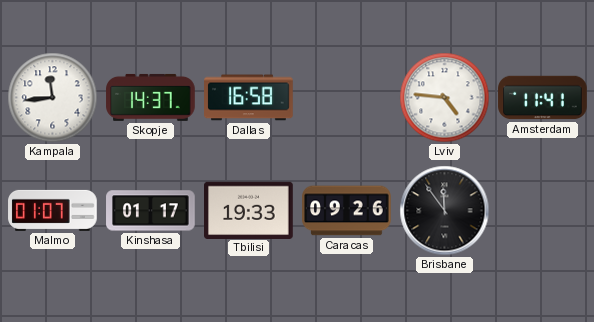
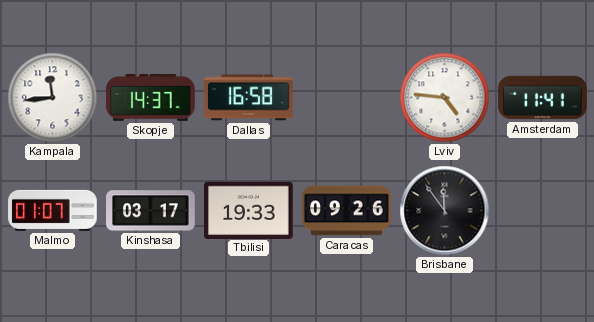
Kinshasa: 01:17 -> 03:17 (151, 211)
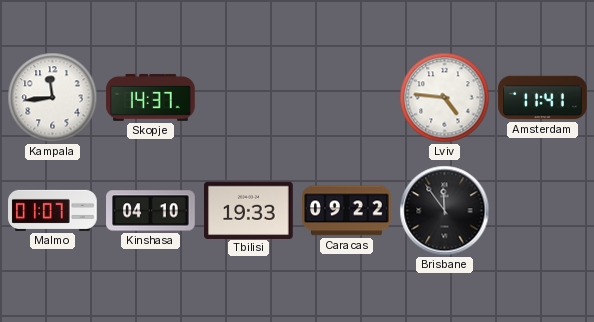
Dallas: 16:58 -> none (249, 98)
Kinshasa: 03:17 -> 04:10 (151, 211)
Caracas: 09:26 -> 09:22 (347, 211)
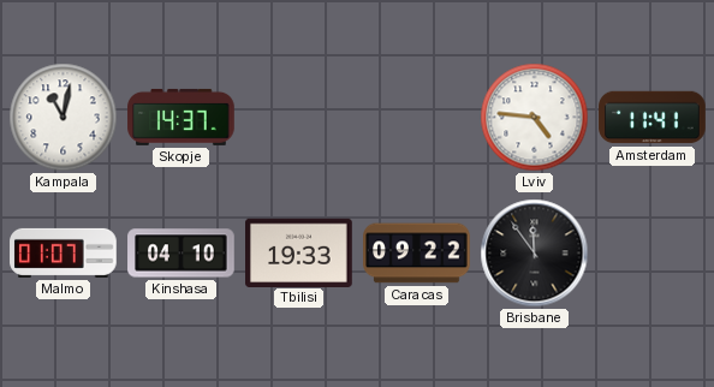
Kampala: 11:44 -> 11:02 (64, 118)
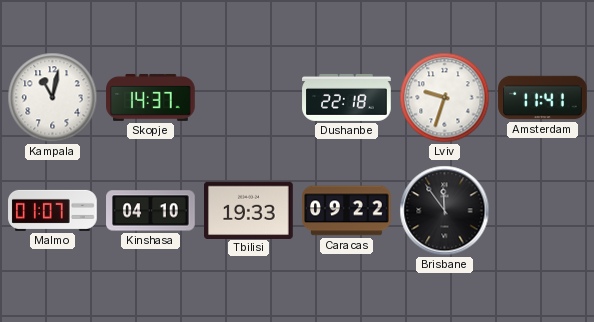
Dushanbe: none -> 22:18 (347, 97)
Lviv: 4:46 -> 9:33 (445, 98)
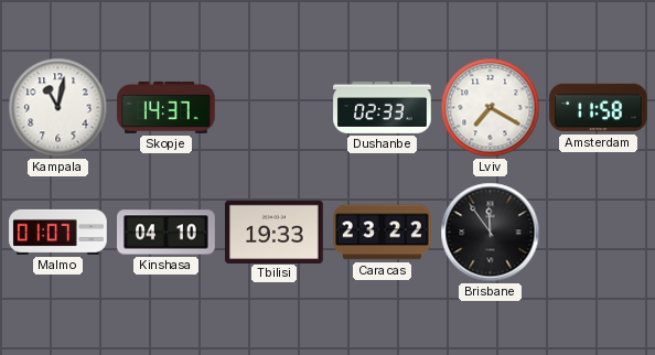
Dushanbe: 22:18 -> 02:33 (383, 107)
Lviv: 9:33 -> 7:20 (491, 108)
Amsterdam: 11:41 -> 11:58 (599, 108)
Caracas: 09:22 -> 23:22 (383, 233)
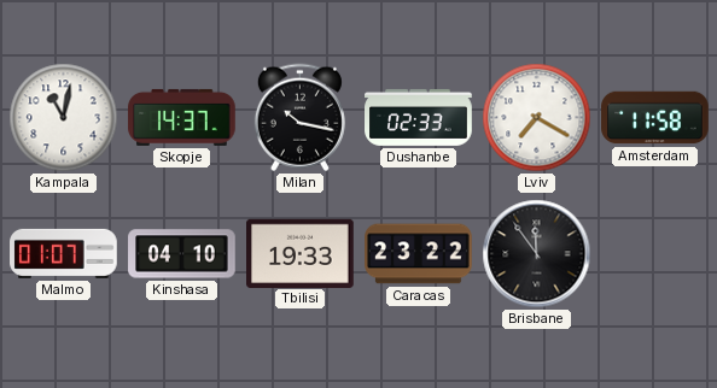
Milan: none -> 10:17 (299, 118)
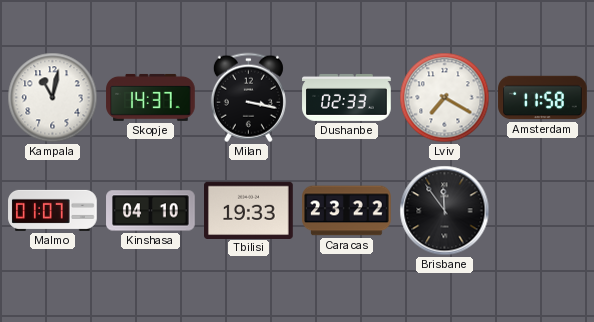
Milan: 10:17 -> 3:17 (248, 98)
